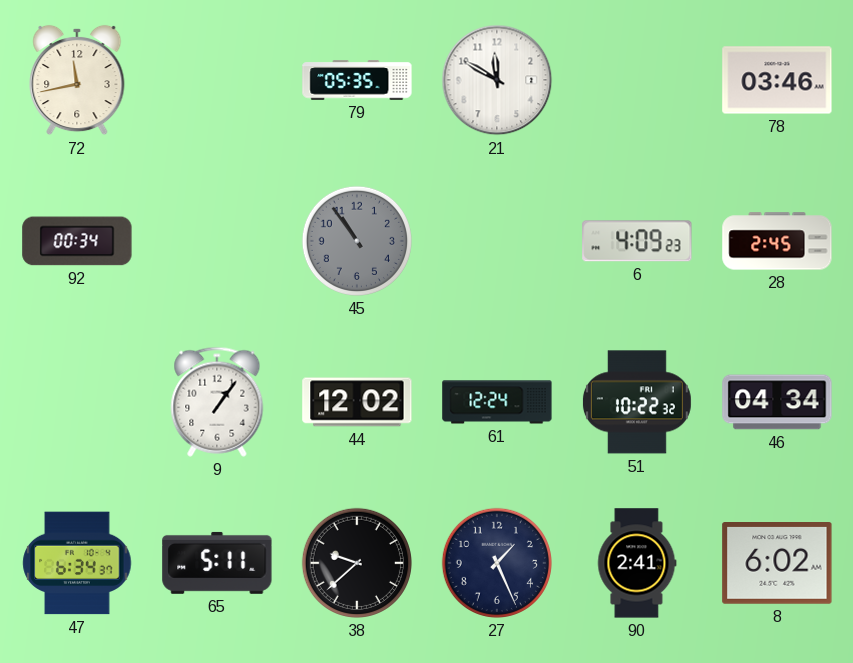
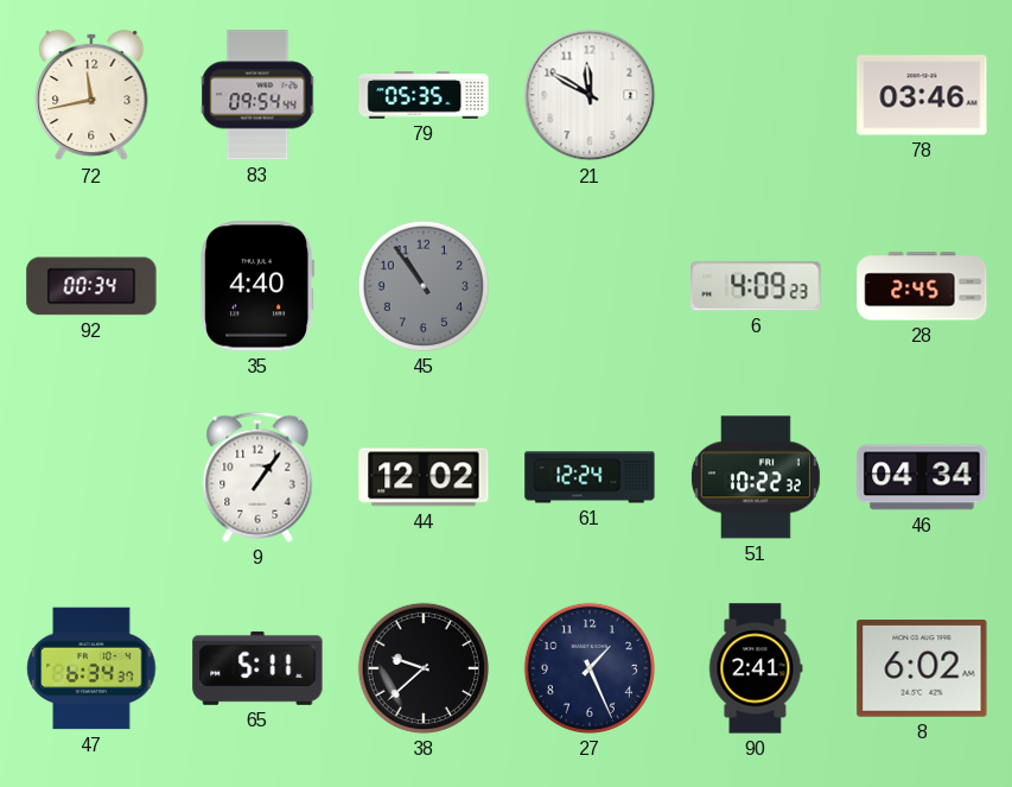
83: none -> 09:54 (257, 95)
35: none -> 4:40 (257, 286)
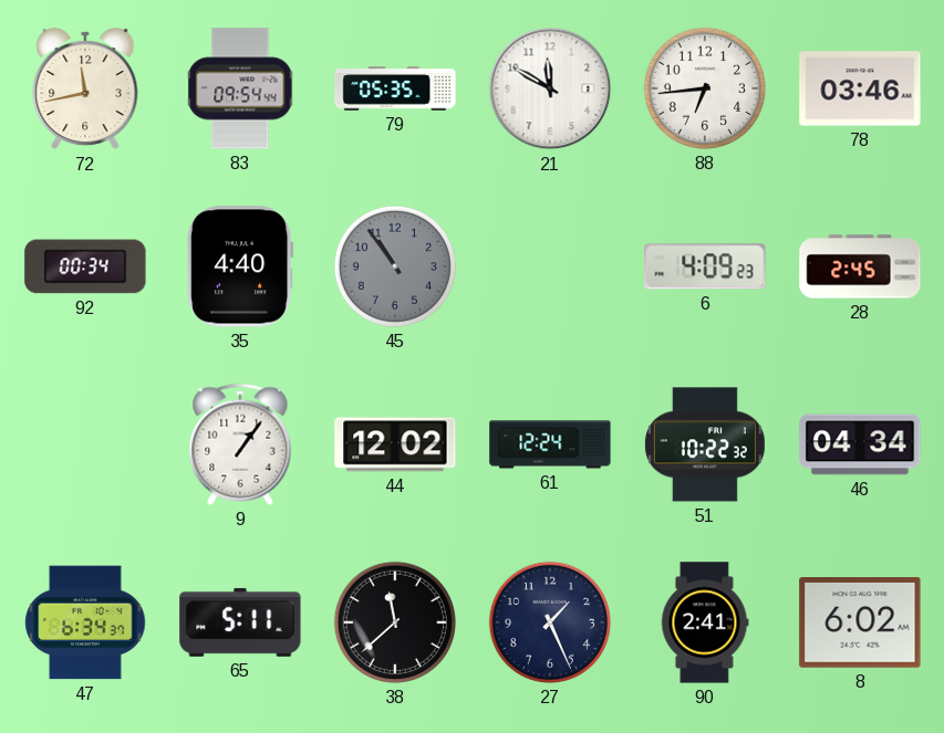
88: none -> 6:44 (705, 88)
38: 9:38 -> 11:38 (395, 622)
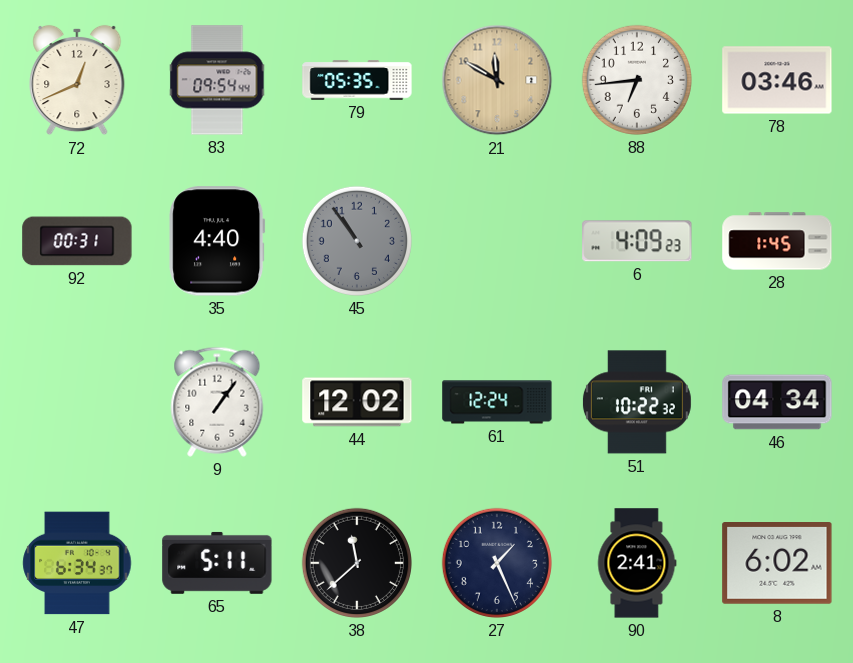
72: 11:43 -> 12:41 (77, 80)
21 dial: white -> champagne (497, 80)
92: 00:34 -> 00:31 (77, 241)
28: 2:45 -> 1:45 (777, 241)
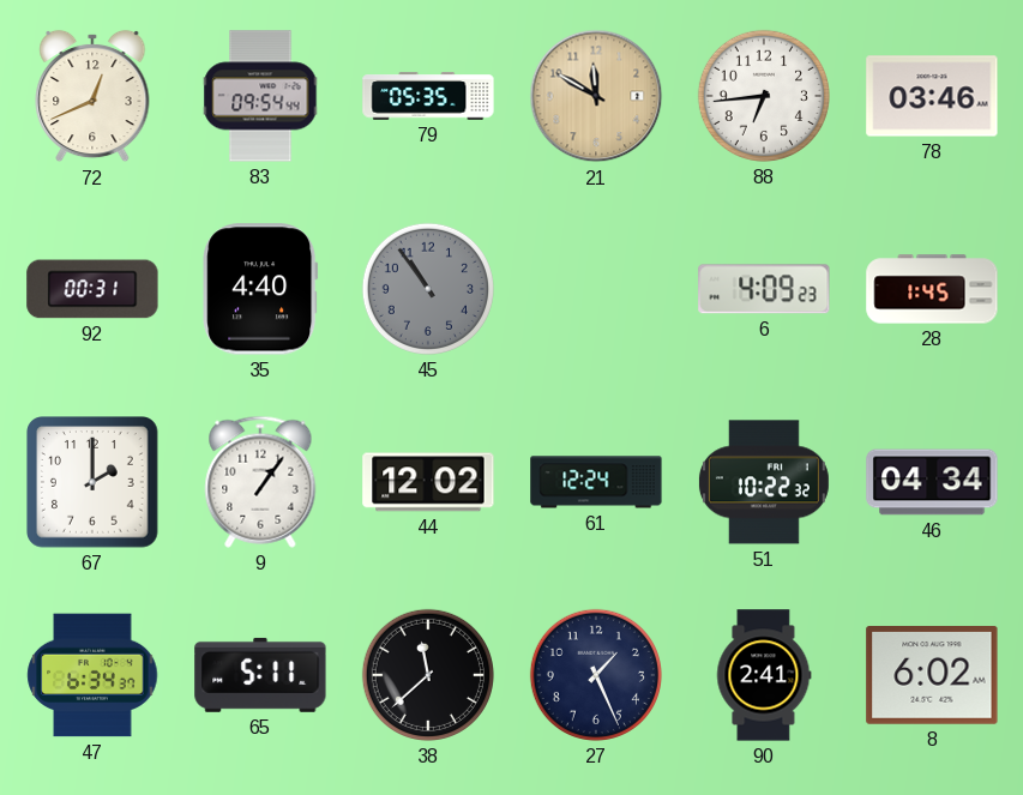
67: none -> 2:00 (92, 482)
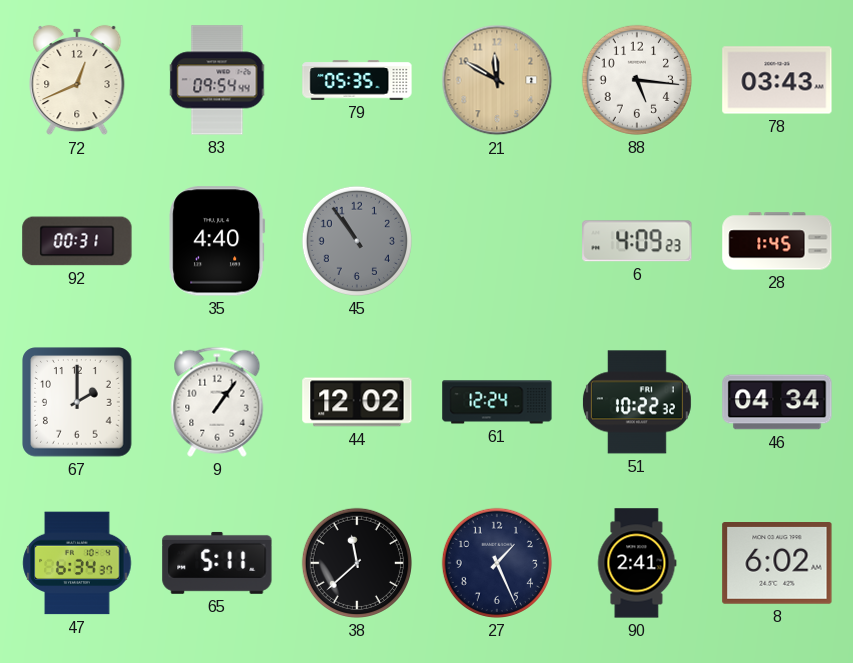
88: 6:44 -> 5:16 (637, 80)
78: 03:46 -> 03:43 (777, 80)
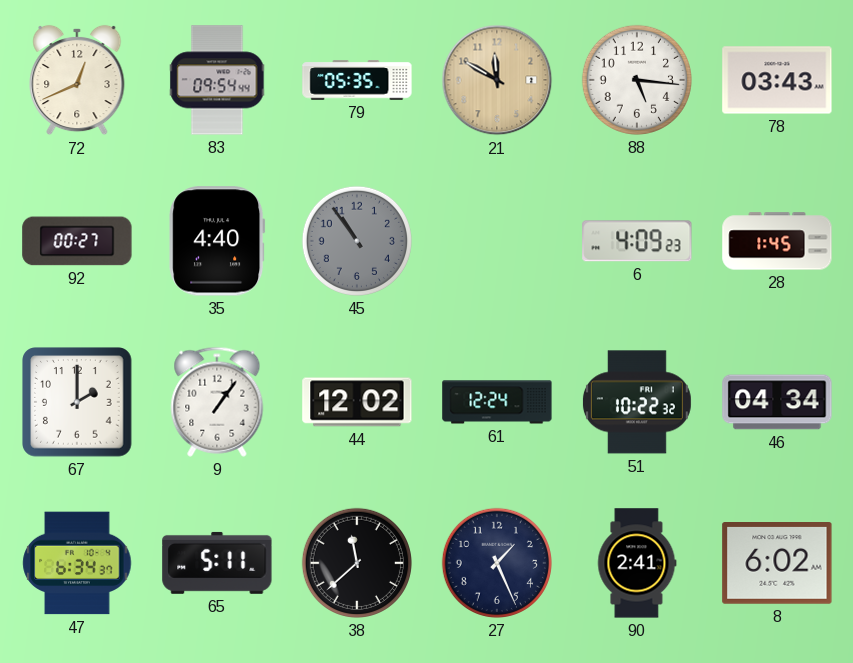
92: 00:31 -> 00:27 (77, 241)
